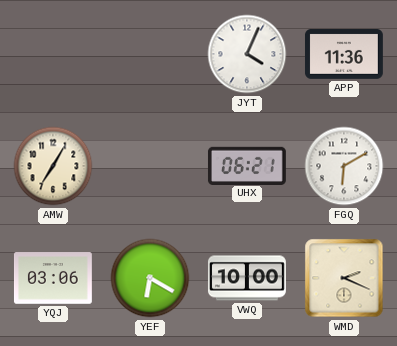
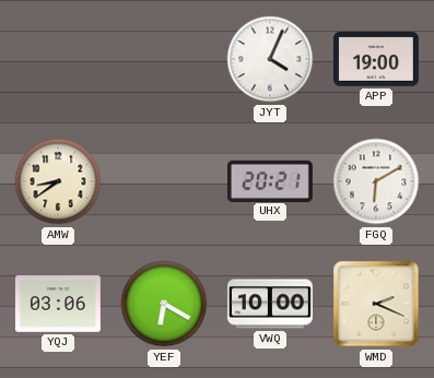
APP: 11:36 -> 19:00 (376, 59)
AMW: 7:05 -> 8:39 (58, 181)
UHX: 06:21 -> 20:21 (270, 180)
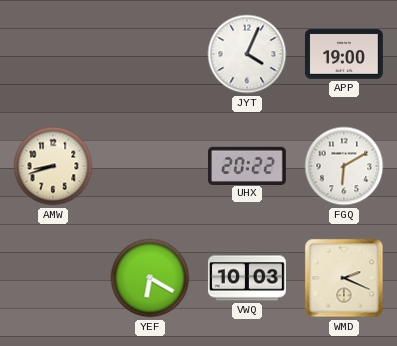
AMW: 8:39 -> 8:42 (53, 166)
UHX: 20:21 -> 20:22 (247, 165)
YQJ: 03:06 -> none (58, 304)
VWQ: 10:00 -> 10:03 (247, 278)
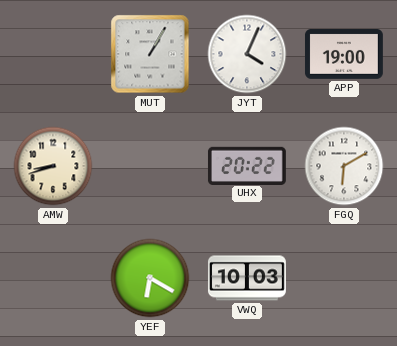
MUT: none -> 1:05 (150, 54)
WMD: 2:19 -> none (344, 278)
